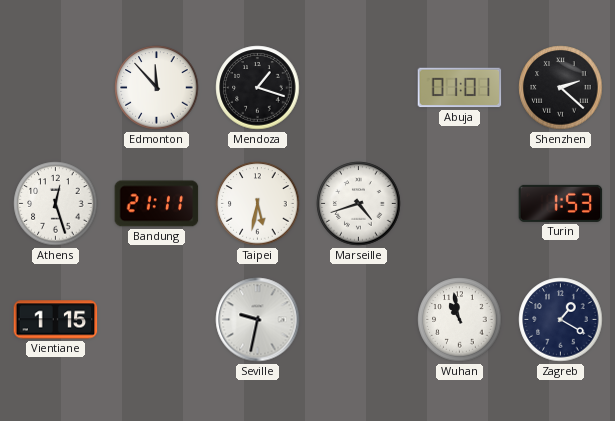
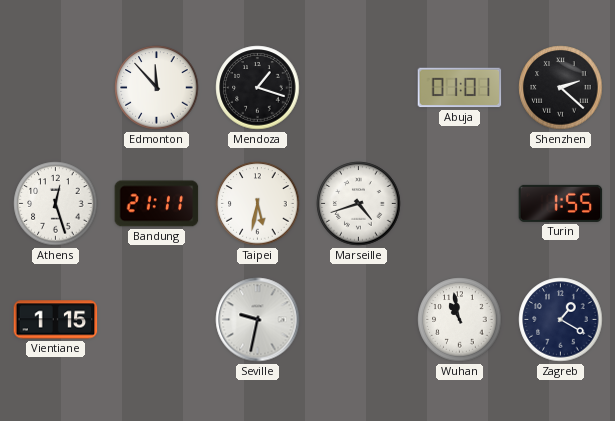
Turin: 1:53 -> 1:55 (561, 203)
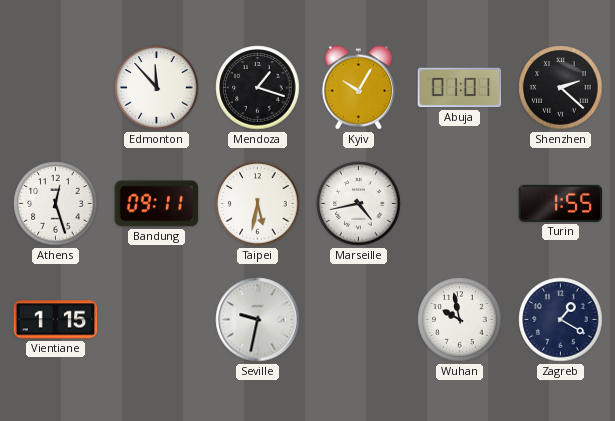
Kyiv: none -> 10:05 (358, 88)
Bandung: 21:11 -> 09:11 (157, 204)
Marseille: 4:42 -> 4:43 (359, 204)
Wuhan: 10:58 -> 9:58 (460, 320)
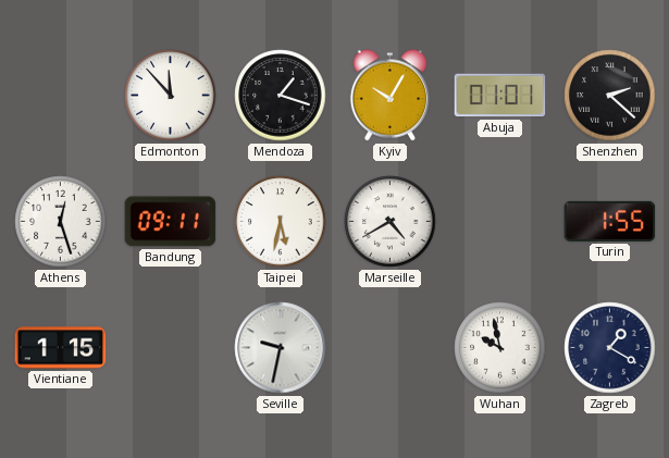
Marseille: 4:43 -> 4:40 (391, 222)
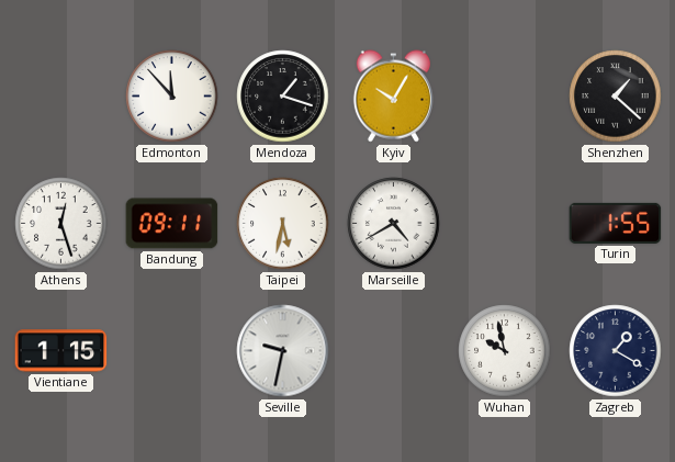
Abuja: 01:01 -> none (500, 96)
Shenzhen: 2:22 -> 1:22 (616, 97)
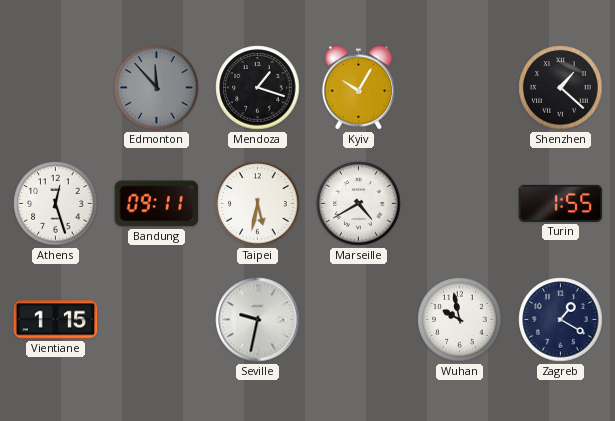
Edmonton dial: white -> grey (157, 88)
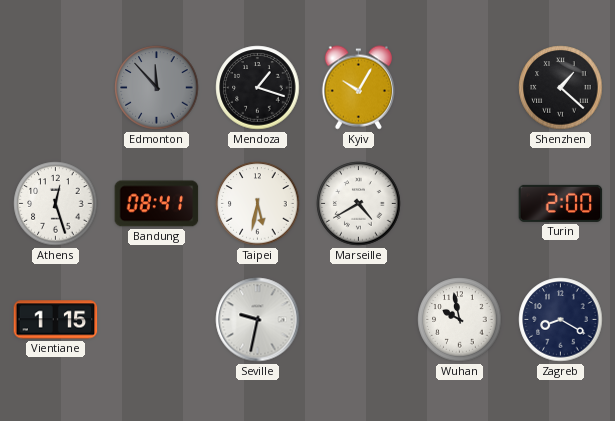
Bandung: 09:11 -> 08:41 (157, 204)
Turin: 1:55 -> 2:00 (561, 203)
Zagreb: 1:20 -> 8:20 (561, 320)
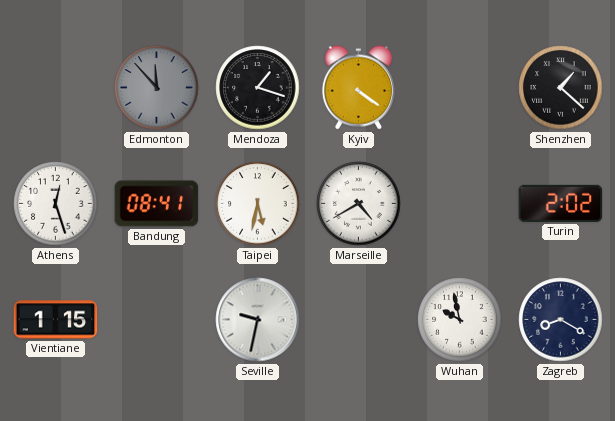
Kyiv: 10:05 -> 4:21 (358, 88)
Turin: 2:00 -> 2:02 (561, 203)
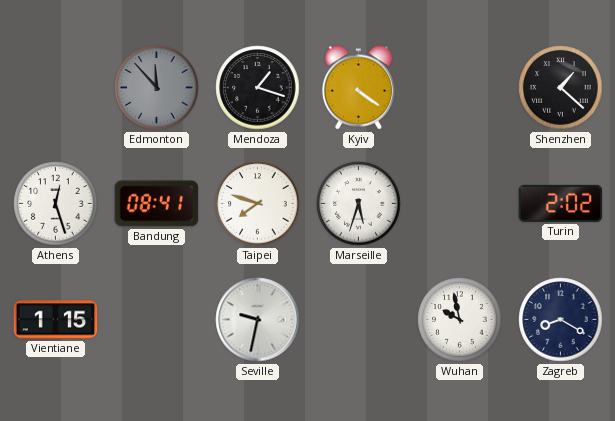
Taipei: 5:32 -> 7:48 (258, 204)
Marseille: 4:40 -> 5:33 (359, 204)
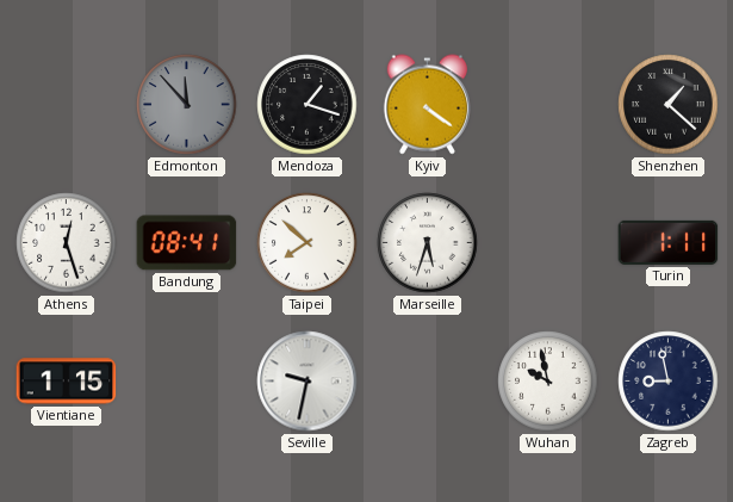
Taipei: 7:48 -> 7:52 (308, 243)
Turin: 2:02 -> 1:11 (669, 242)
Zagreb: 8:20 -> 8:58 (669, 382)
